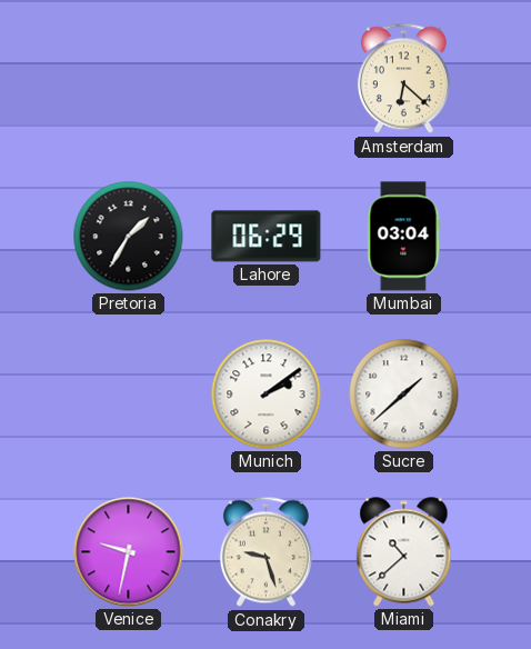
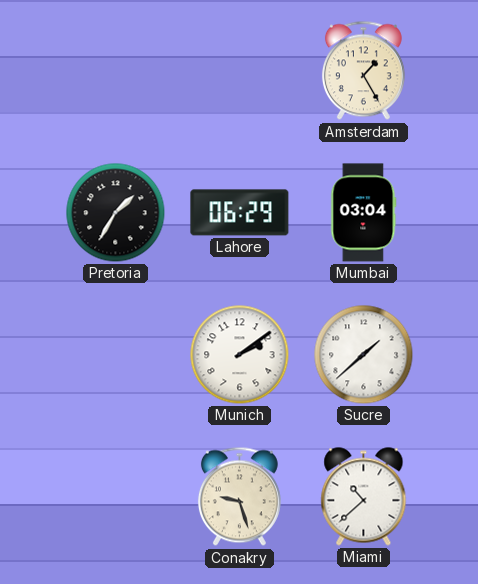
Amsterdam: 6:22 -> 1:25 (363, 71)
Venice: 9:32 -> none (129, 552)
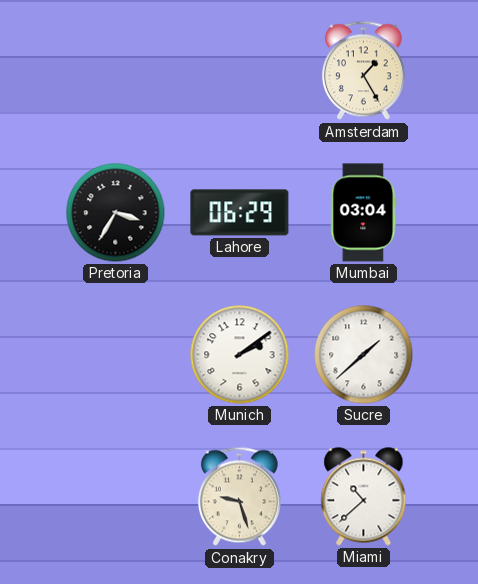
Pretoria: 1:35 -> 3:35 (116, 213)
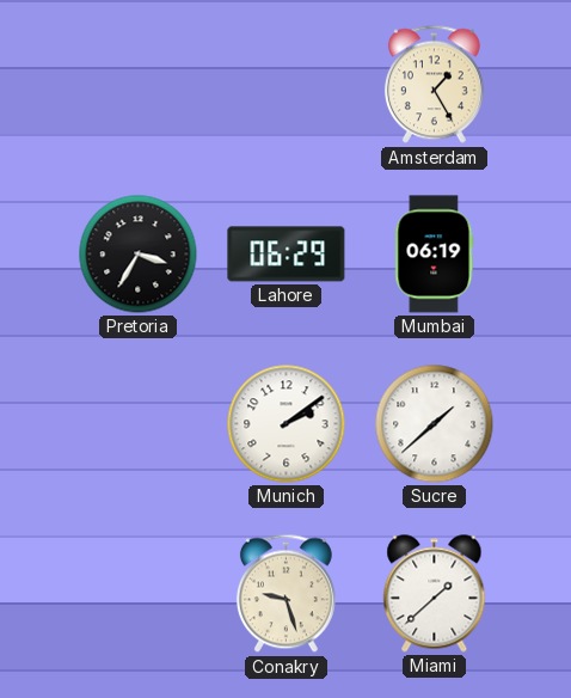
Mumbai: 03:04 -> 06:19 (435, 255)
Miami: 10:38 -> 1:38 (435, 594)
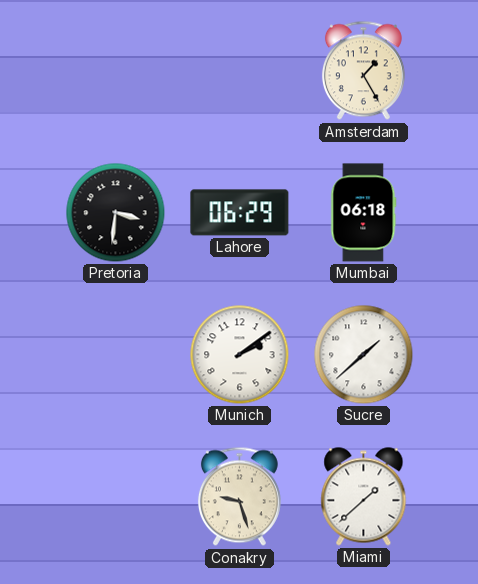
Pretoria: 3:35 -> 3:31 (116, 213)
Mumbai: 06:19 -> 06:18 (364, 213)
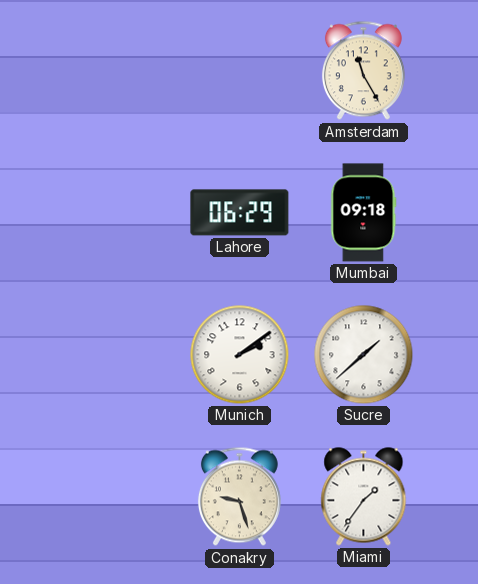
Amsterdam: 1:25 -> 11:25 (363, 71)
Pretoria: 3:31 -> none (116, 213)
Mumbai: 06:18 -> 09:18 (364, 213)
Miami: 1:38 -> 1:36 (364, 497)
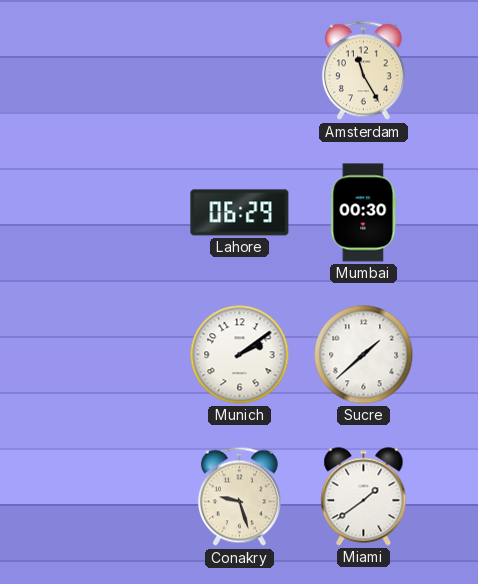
Mumbai: 09:18 -> 00:30 (364, 213)
Miami: 1:36 -> 1:39 (364, 497)
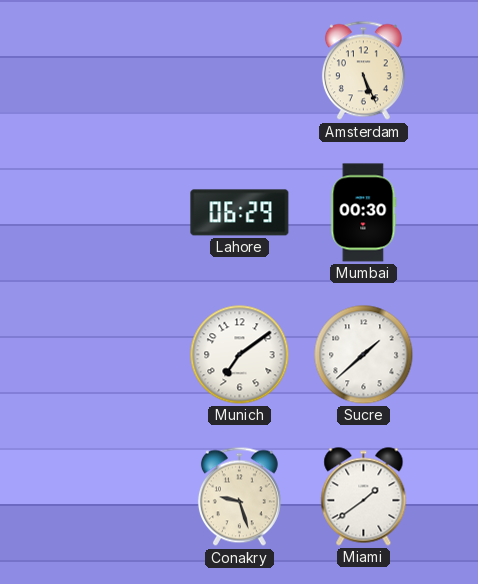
Amsterdam: 11:25 -> 5:26 (363, 71)
Munich: 2:09 -> 7:09 (240, 355)
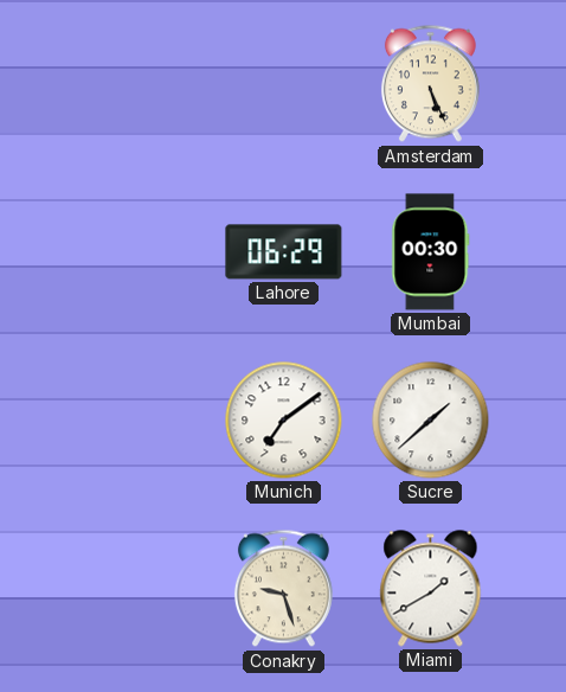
Miami: 1:39 -> 1:40 (431, 589)
